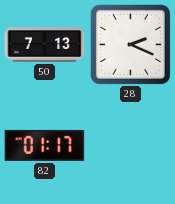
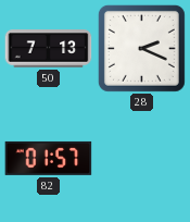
82: 01:17 -> 01:57 (49, 158)
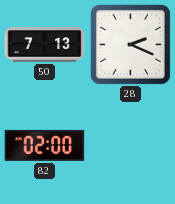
82: 01:57 -> 02:00 (45, 145)
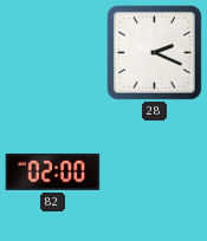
50: 7:13 -> none (45, 45)
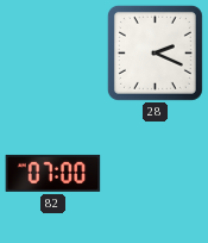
82: 02:00 -> 07:00 (53, 173)
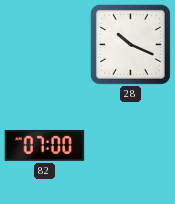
28: 2:19 -> 10:19 (130, 44)
